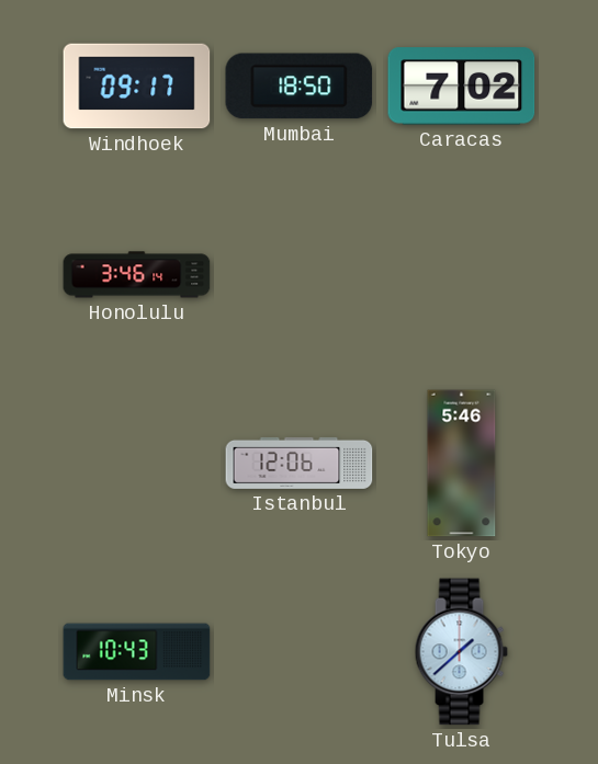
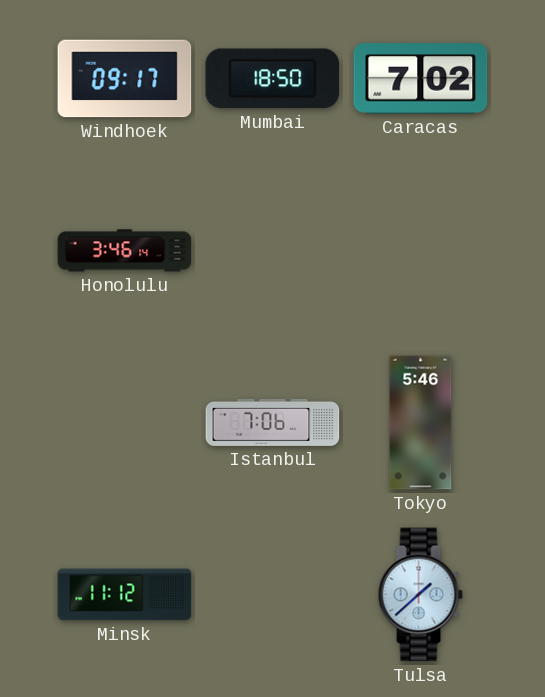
Istanbul: 12:06 -> 7:06 (273, 422)
Minsk: 10:43 -> 11:12 (125, 595)
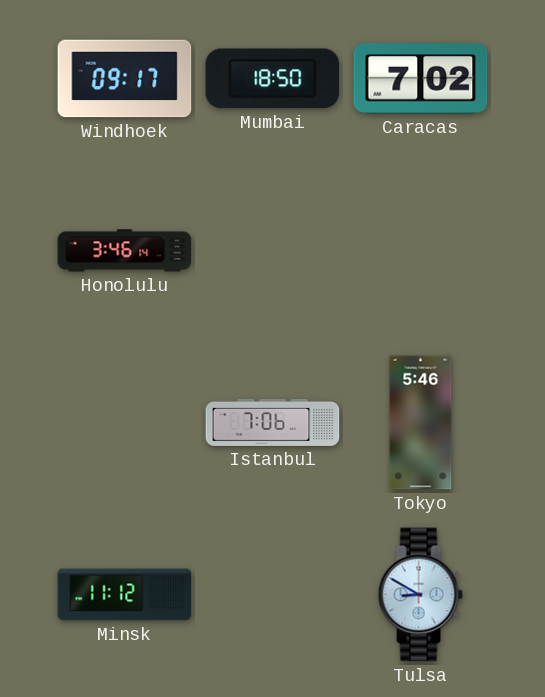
Tulsa: 1:38 -> 8:50 (420, 595)
